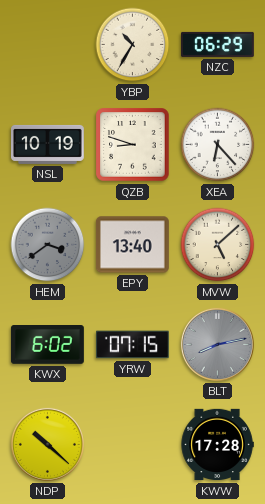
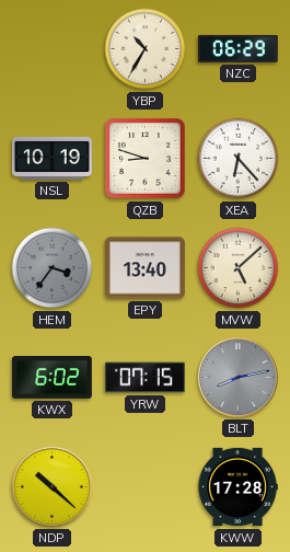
HEM: 3:39 -> 3:36 (53, 268)
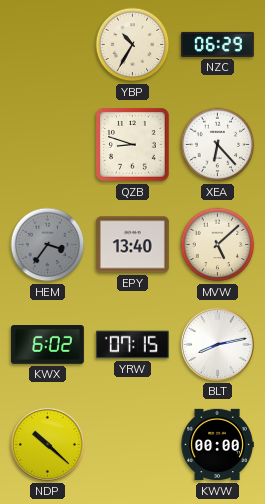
NSL: 10:19 -> none (53, 158)
BLT dial: grey -> white (217, 344)
KWW: 17:28 -> 00:00 (217, 445)
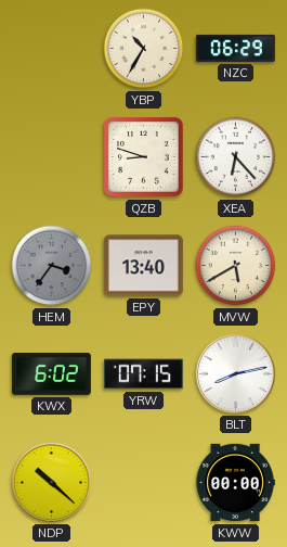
MVW: 5:08 -> 5:40 (236, 266)
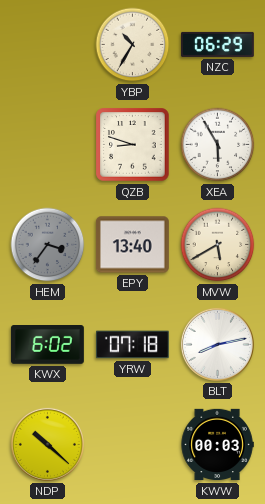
XEA: 6:23 -> 5:55 (218, 145)
YRW: 07:15 -> 07:18 (132, 345)
KWW: 00:00 -> 00:03 (217, 445)
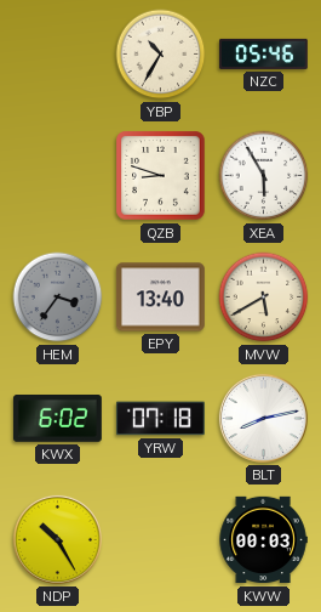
NZC: 06:29 -> 05:46 (263, 53)
NDP: 10:22 -> 10:25 (57, 539)
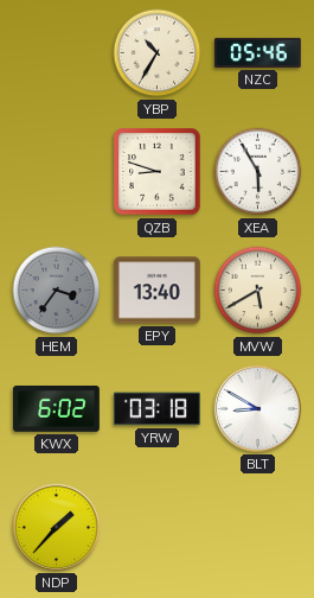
YRW: 07:18 -> 03:18 (156, 409)
BLT: 8:13 -> 8:50 (257, 408)
NDP: 10:25 -> 1:37 (56, 527)
KWW: 00:03 -> none (263, 540)
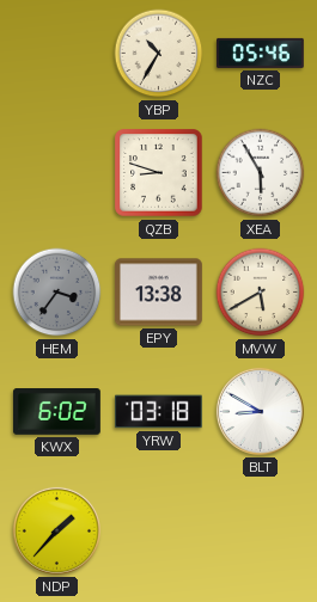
EPY: 13:40 -> 13:38 (158, 293)
